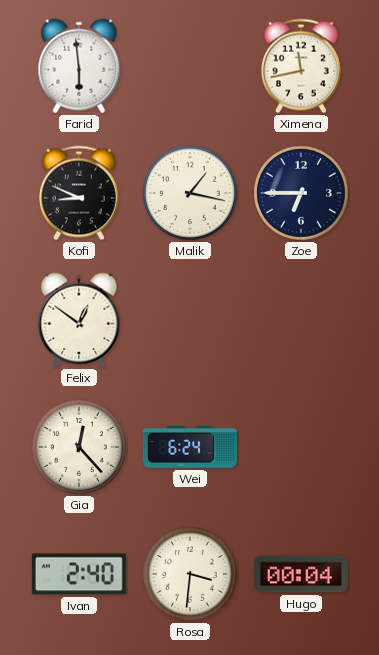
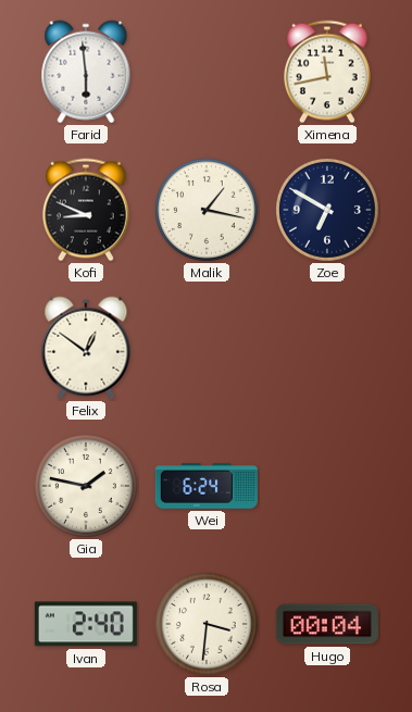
Zoe: 6:45 -> 6:50 (327, 210)
Gia: 12:23 -> 1:47 (86, 486)
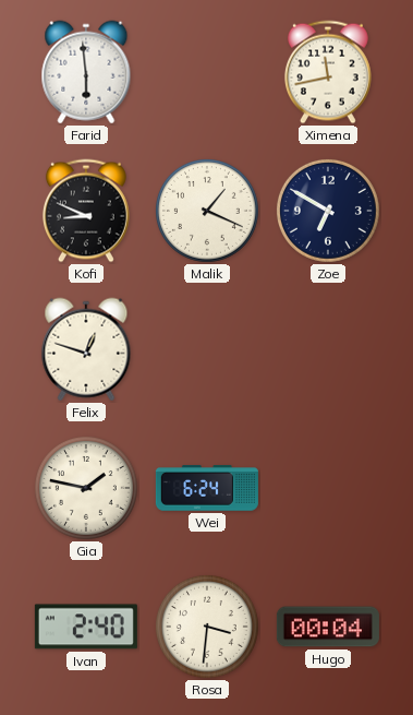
Malik: 1:17 -> 1:19 (207, 211)
Felix: 12:51 -> 12:48 (86, 349)
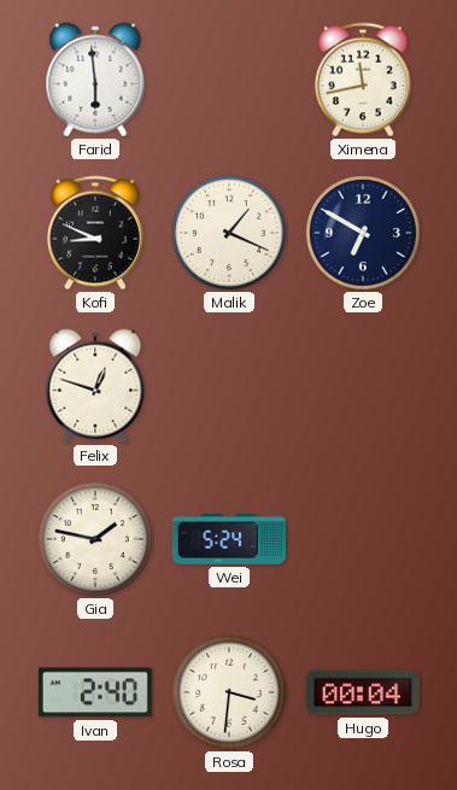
Wei: 6:24 -> 5:24 (229, 539)
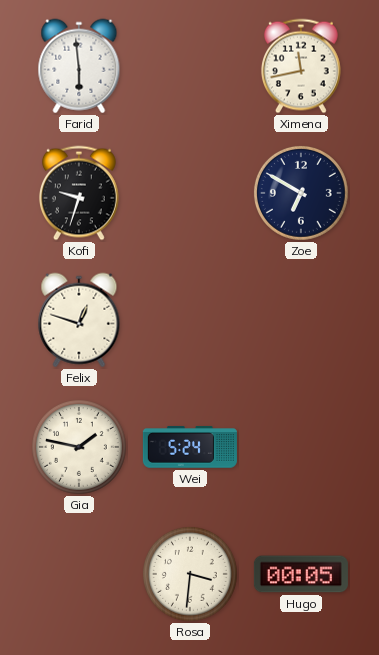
Kofi: 8:49 -> 9:33 (79, 193)
Malik: 1:19 -> none (229, 233)
Ivan: 2:40 -> none (95, 692)
Hugo: 00:04 -> 00:05 (301, 574)
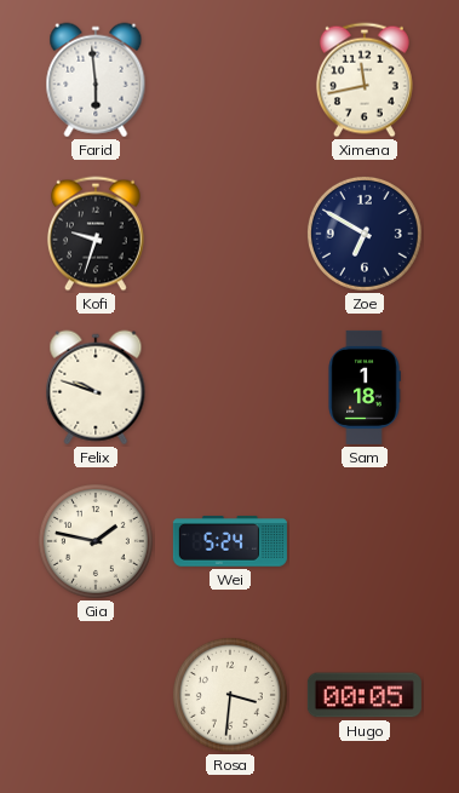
Felix: 12:48 -> 9:48 (96, 387)
Sam: none -> 1:18 (365, 387)
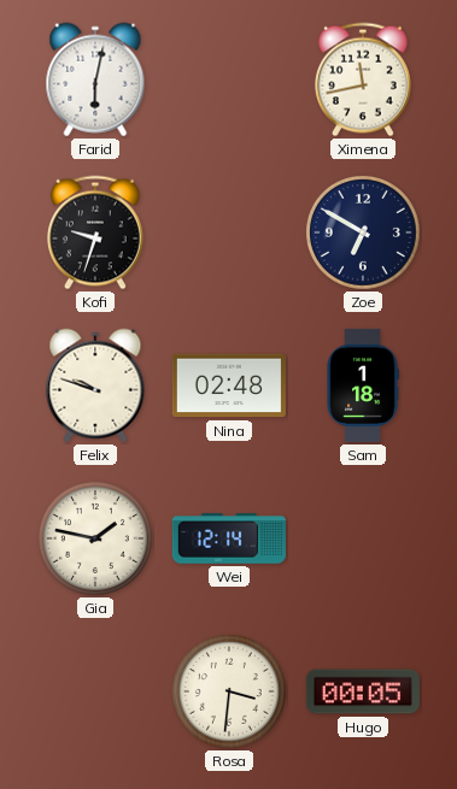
Farid: 5:59 -> 6:02 (95, 80)
Nina: none -> 02:48 (229, 385)
Wei: 5:24 -> 12:14 (229, 538)
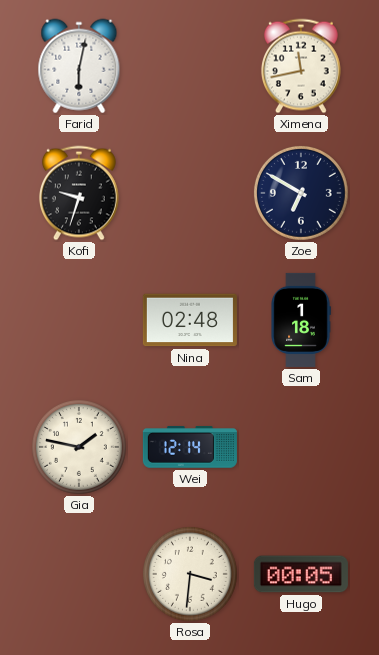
Felix: 9:48 -> none (95, 385)
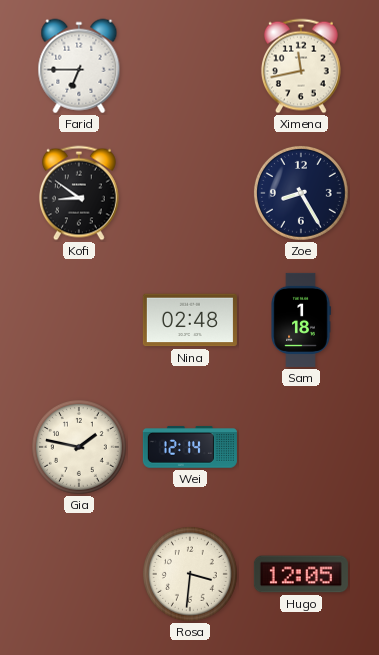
Farid: 6:02 -> 6:45 (79, 66)
Kofi: 9:33 -> 8:51 (79, 193)
Zoe: 6:50 -> 8:25 (301, 193)
Hugo: 00:05 -> 12:05 (301, 574)
